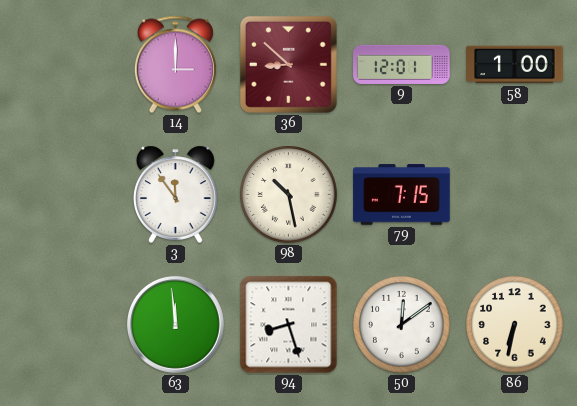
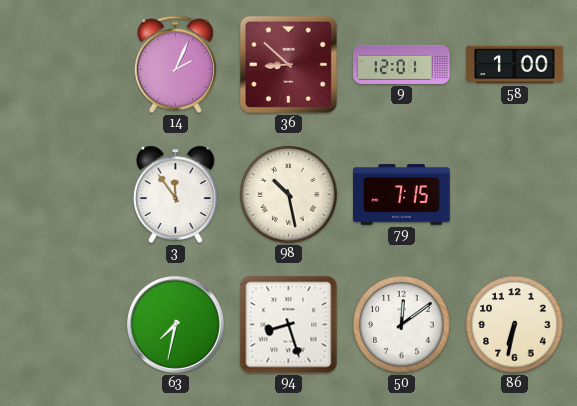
14: 3:00 -> 2:04 (175, 65)
63: 11:59 -> 7:32 (175, 324)
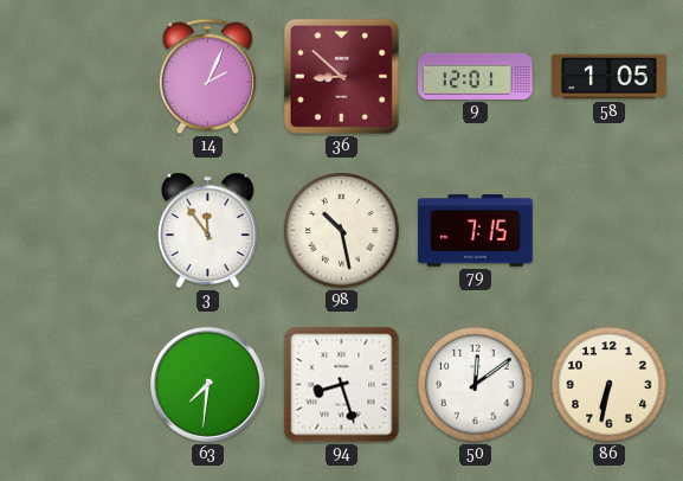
58: 1:00 -> 1:05 (610, 77)
63: 7:32 -> 7:31 (207, 384)
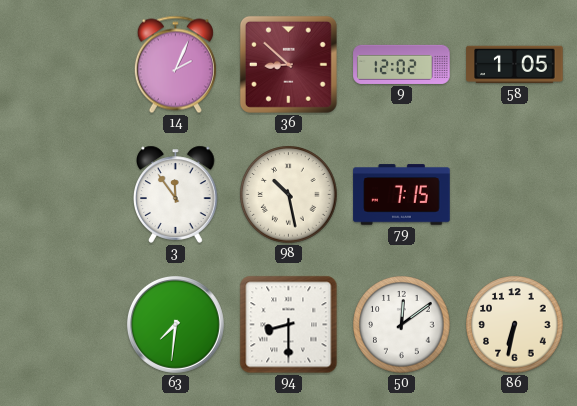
9: 12:01 -> 12:02 (402, 64)
94: 8:27 -> 8:30 (289, 325)
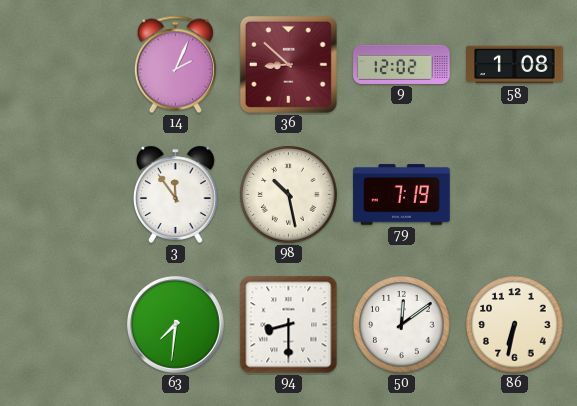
58: 1:05 -> 1:08 (515, 65)
79: 7:15 -> 7:19 (402, 195)
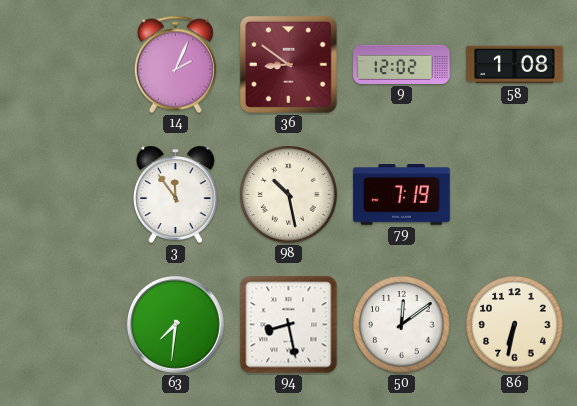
36: 8:52 -> 8:51 (288, 64)
94: 8:30 -> 8:28 (289, 325)
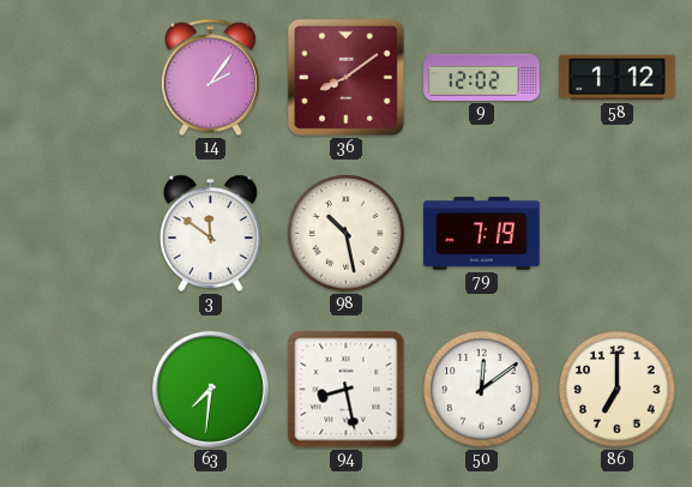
14: 2:04 -> 2:06 (210, 78)
36: 8:51 -> 8:09 (345, 77)
58: 1:08 -> 1:12 (618, 78)
3: 11:54 -> 11:51 (211, 233)
86: 6:32 -> 7:00 (618, 390)
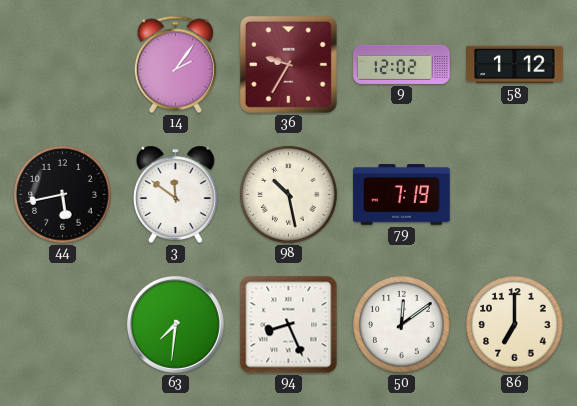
36: 8:09 -> 9:35 (288, 64)
44: none -> 5:43 (63, 195)
94: 8:28 -> 8:26 (289, 325)
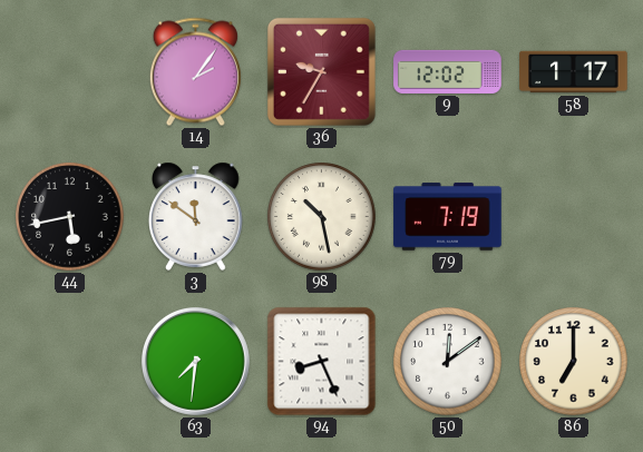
58: 1:12 -> 1:17 (574, 72)
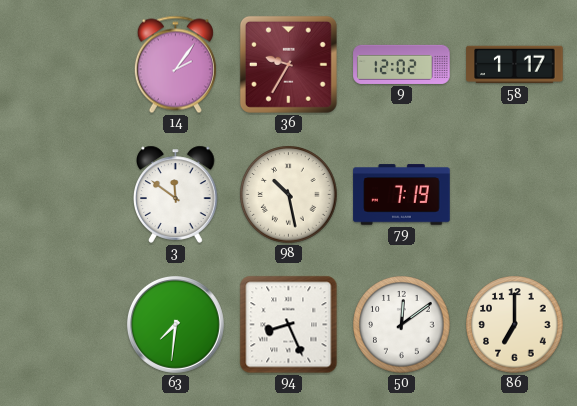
44: 5:43 -> none (70, 217)
